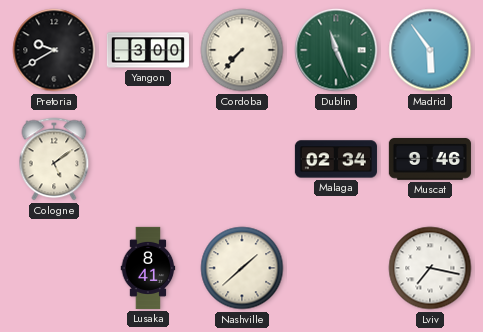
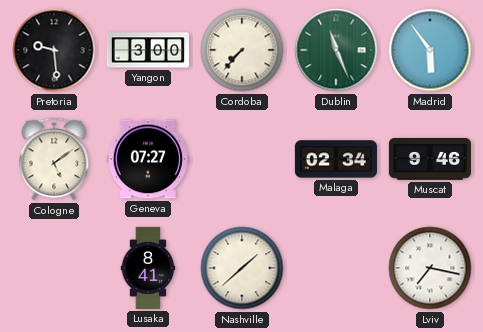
Pretoria: 9:40 -> 9:29 (54, 50)
Geneva: none -> 07:27 (148, 159)
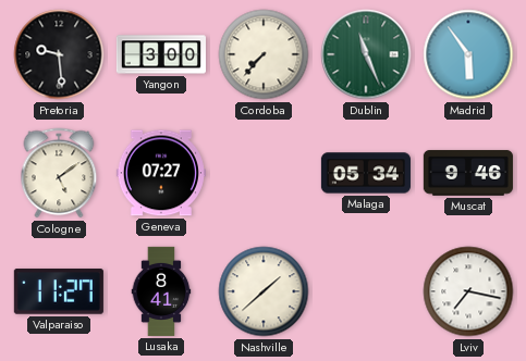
Malaga: 02:34 -> 05:34 (366, 173)
Valparaiso: none -> 11:27 (59, 291)
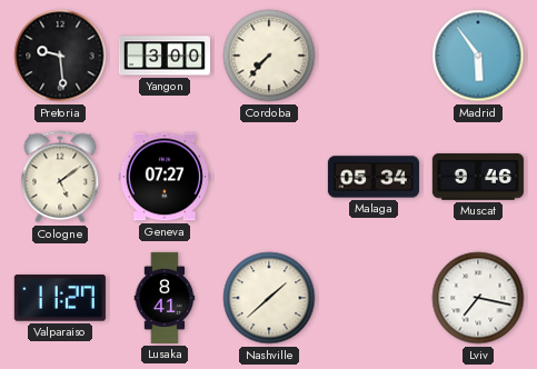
Dublin: 11:26 -> none (366, 54)
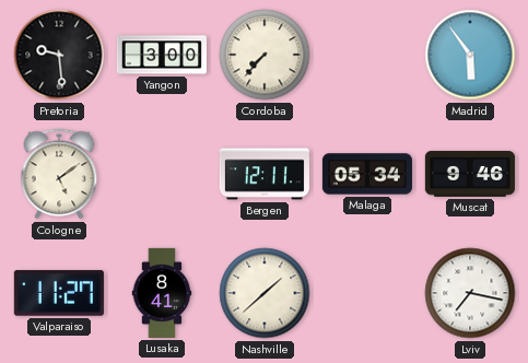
Geneva: 07:27 -> none (165, 177)
Bergen: none -> 12:11 (265, 174)
